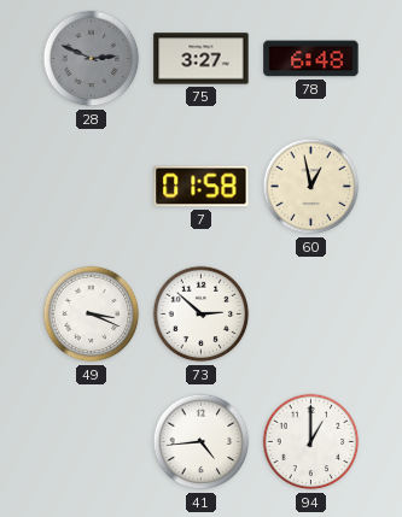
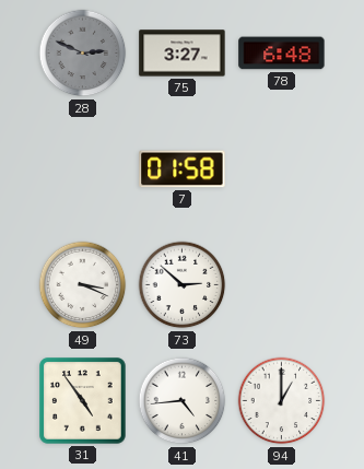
60: 12:58 -> none (311, 187)
31: none -> 4:54 (83, 401)
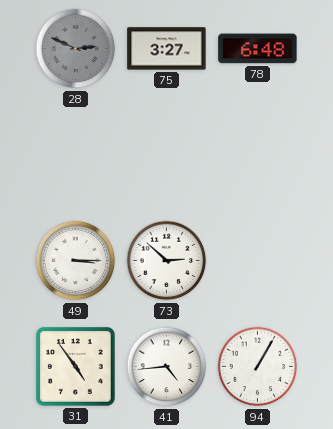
7: 01:58 -> none (183, 169)
49: 3:19 -> 3:15 (76, 261)
94: 1:00 -> 1:05 (258, 367)
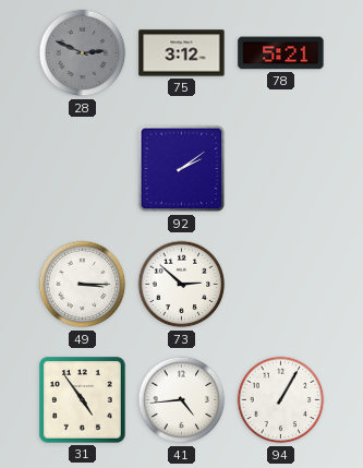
75: 3:27 -> 3:12 (182, 53)
78: 6:48 -> 5:21 (281, 53)
92: none -> 2:09 (182, 169)
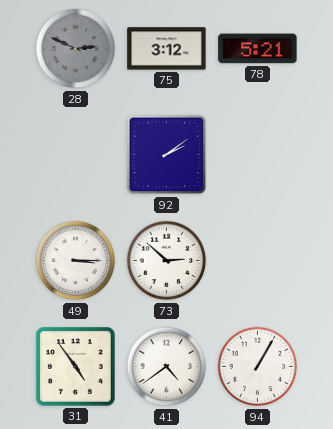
41: 4:44 -> 4:39 (167, 367)
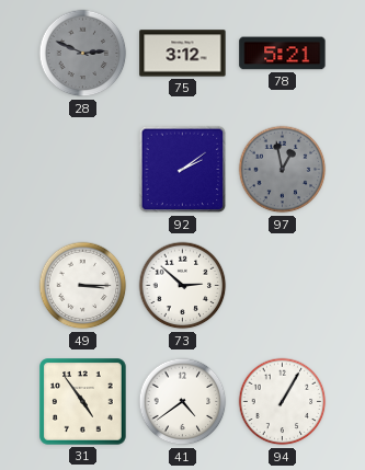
97: none -> 12:58 (283, 170)
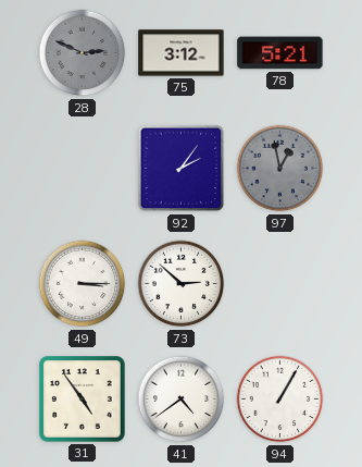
92: 2:09 -> 2:06 (182, 169)
